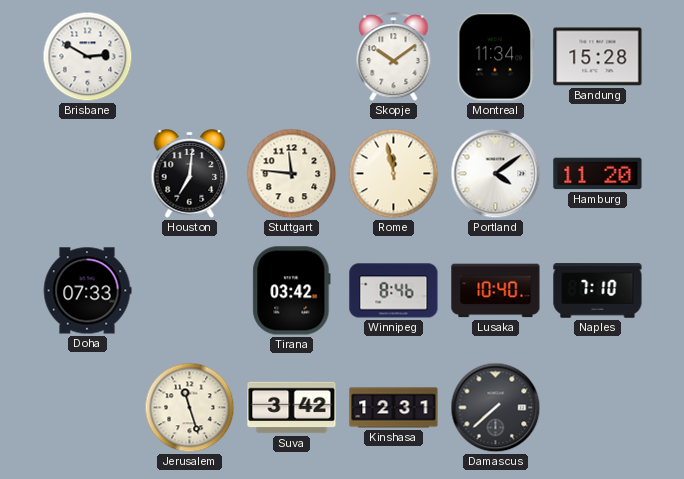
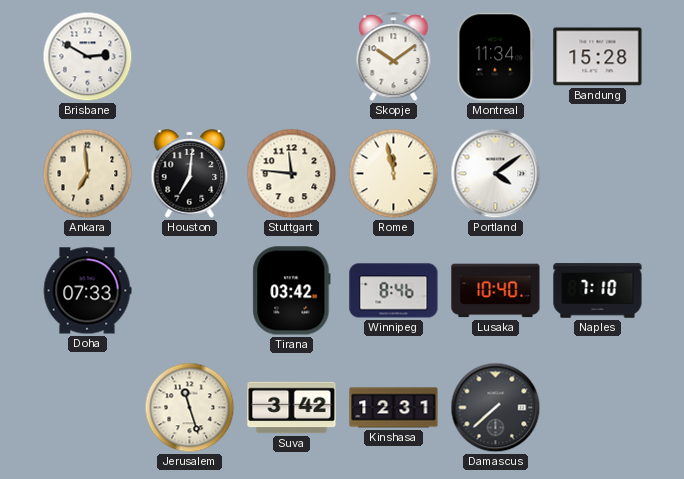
Ankara: none -> 6:59 (88, 174)
Hamburg: 11:20 -> none (598, 174)
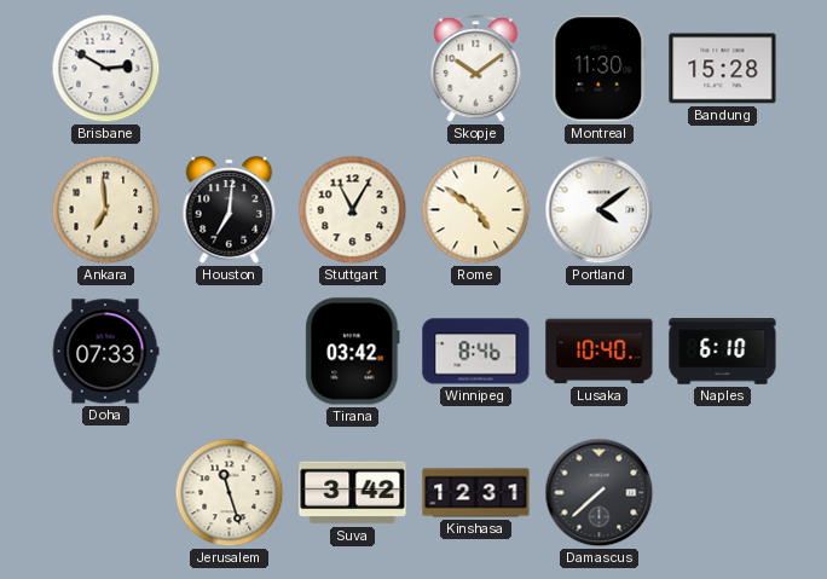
Montreal: 11:34 -> 11:30 (600, 69)
Stuttgart: 11:46 -> 11:05 (353, 210)
Rome: 11:58 -> 4:51 (476, 210)
Naples: 7:10 -> 6:10 (723, 352)
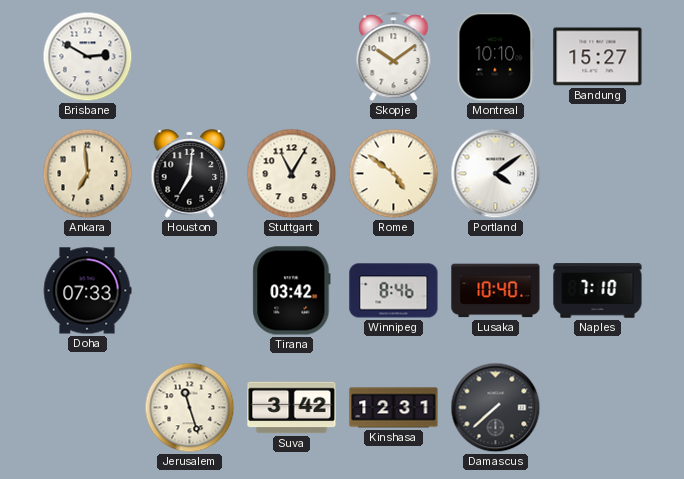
Montreal: 11:30 -> 10:10 (496, 57)
Bandung: 15:28 -> 15:27 (598, 57)
Naples: 6:10 -> 7:10 (598, 291)
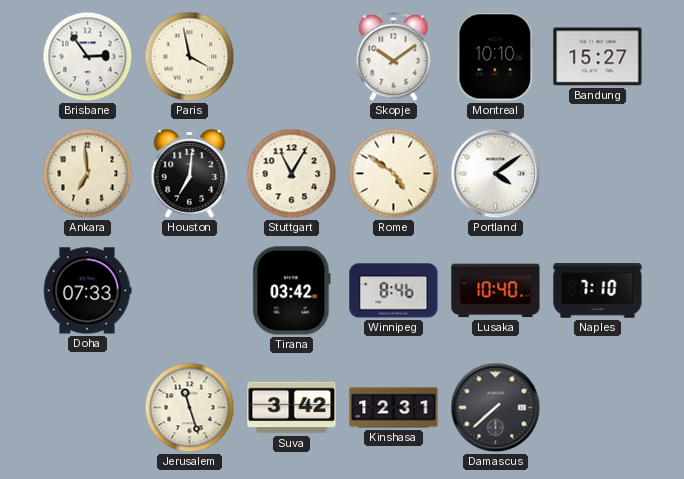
Brisbane: 2:50 -> 2:54 (88, 57)
Paris: none -> 3:58 (190, 57)
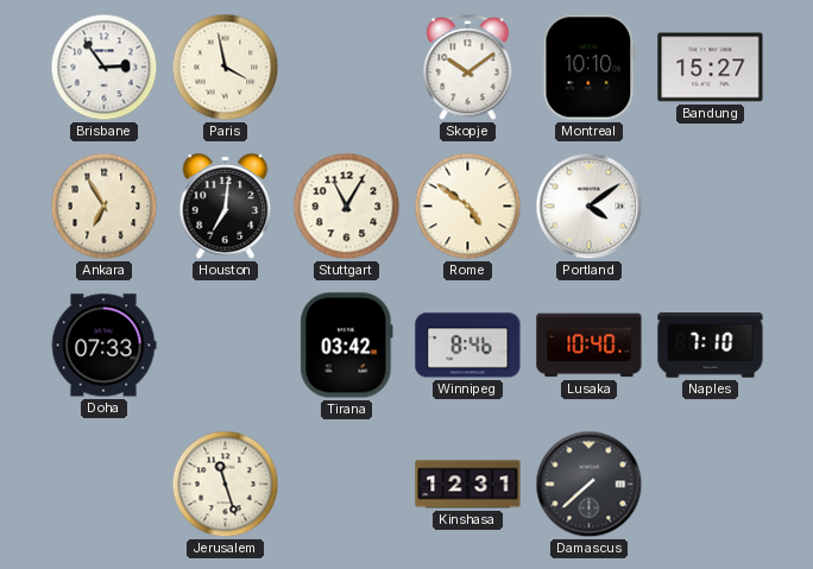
Ankara: 6:59 -> 6:55 (105, 207)
Suva: 3:42 -> none (292, 408)
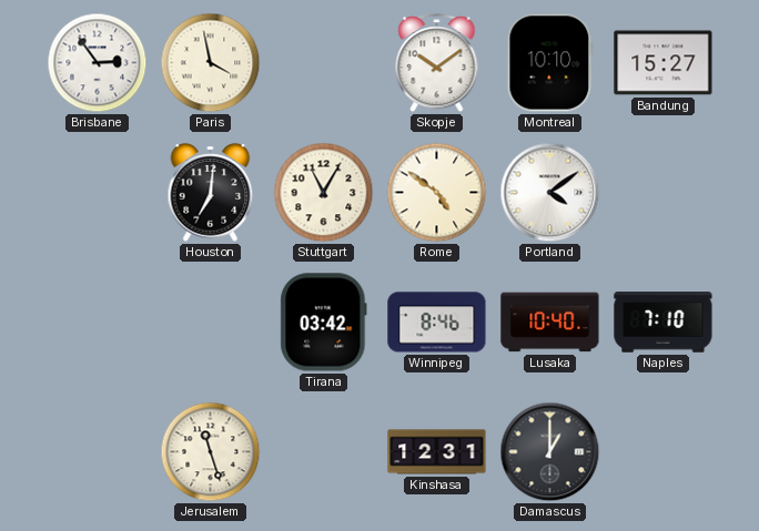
Ankara: 6:55 -> none (105, 207)
Doha: 07:33 -> none (103, 346)
Damascus: 7:38 -> 1:00 (550, 452)
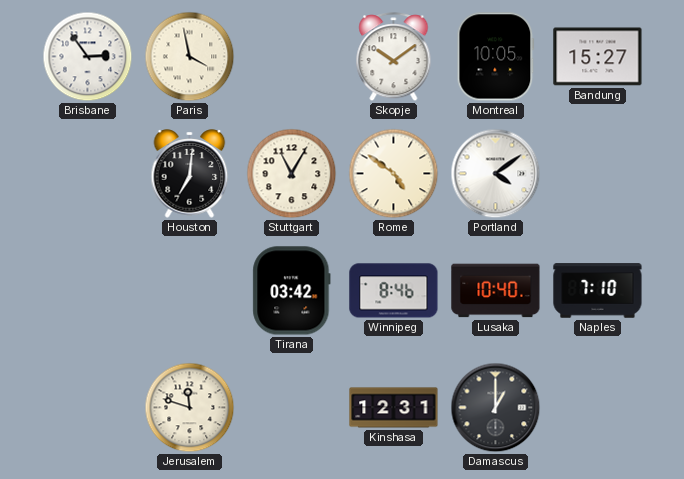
Montreal: 10:10 -> 10:05 (496, 57)
Jerusalem: 11:27 -> 11:48 (190, 408)
